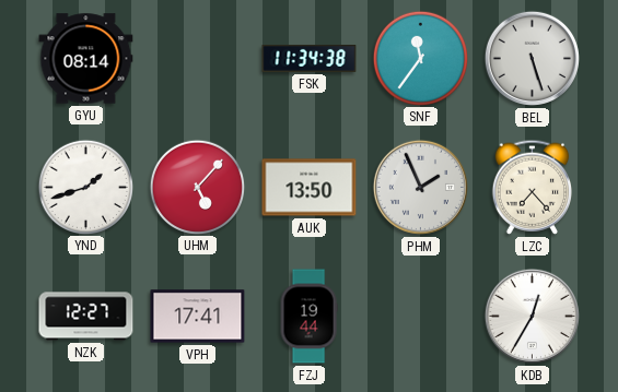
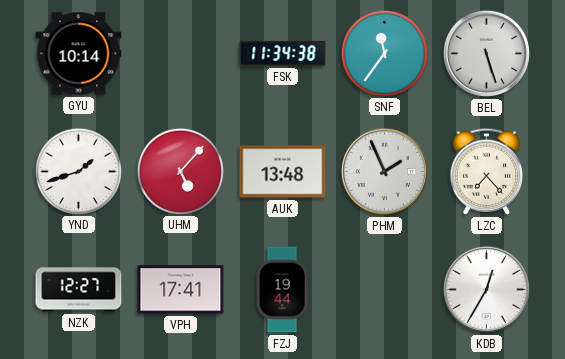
GYU: 08:14 -> 10:14 (79, 54)
AUK: 13:50 -> 13:48 (283, 172)
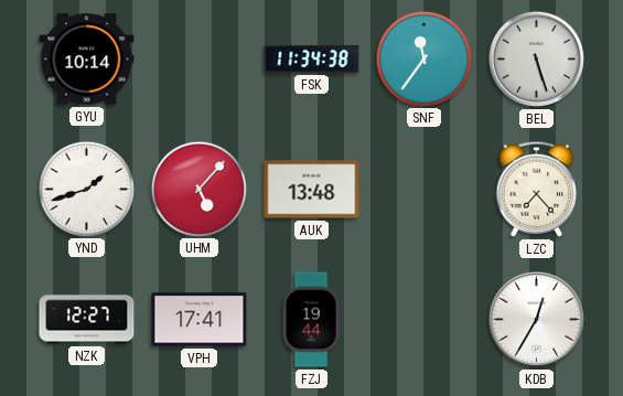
PHM: 1:56 -> none (384, 171)
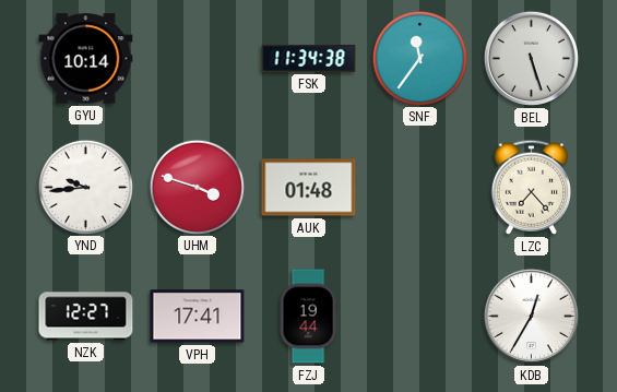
YND: 1:42 -> 9:44 (85, 187)
UHM: 5:07 -> 3:48 (197, 187)
AUK: 13:48 -> 01:48 (309, 188)
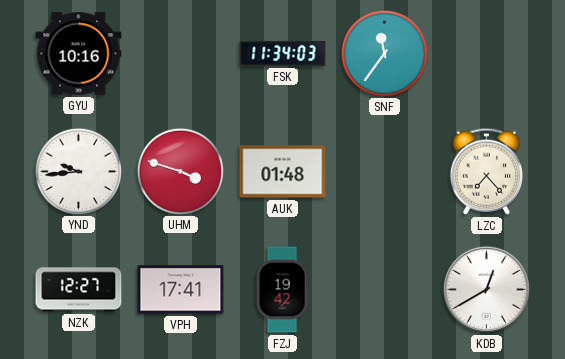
GYU: 10:14 -> 10:16 (79, 54)
FSK: 11:34:38 -> 11:34:03 (283, 53)
BEL: 5:27 -> none (531, 58)
FZJ: 19:44 -> 19:42 (282, 290)
KDB: 12:35 -> 12:40 (486, 289)
